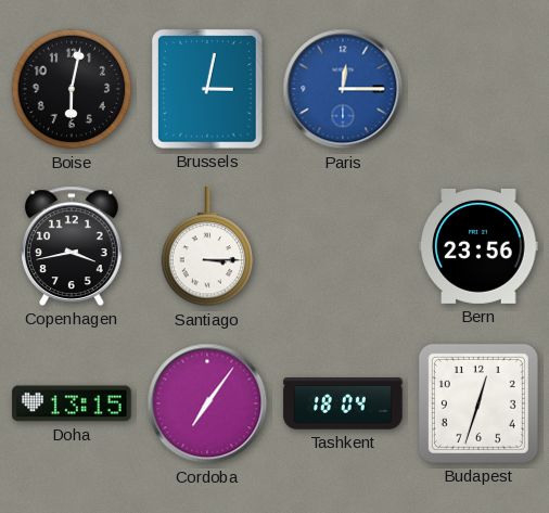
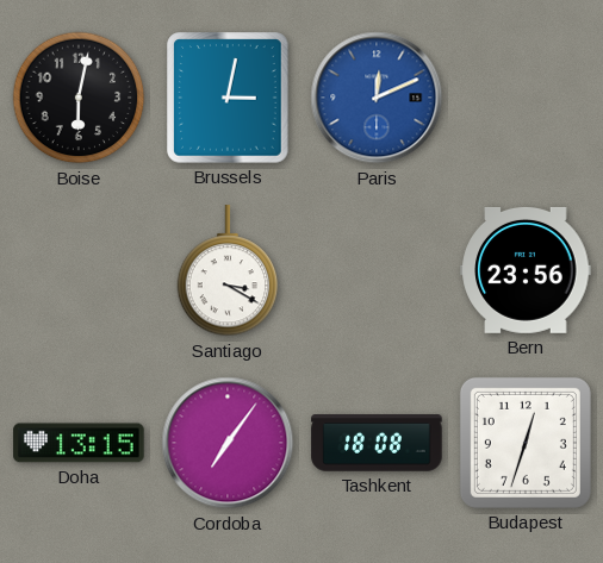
Paris: 12:15 -> 12:11 (377, 98)
Copenhagen: 3:43 -> none (73, 246)
Santiago: 3:15 -> 3:20 (228, 271)
Tashkent: 18:04 -> 18:08 (377, 443)
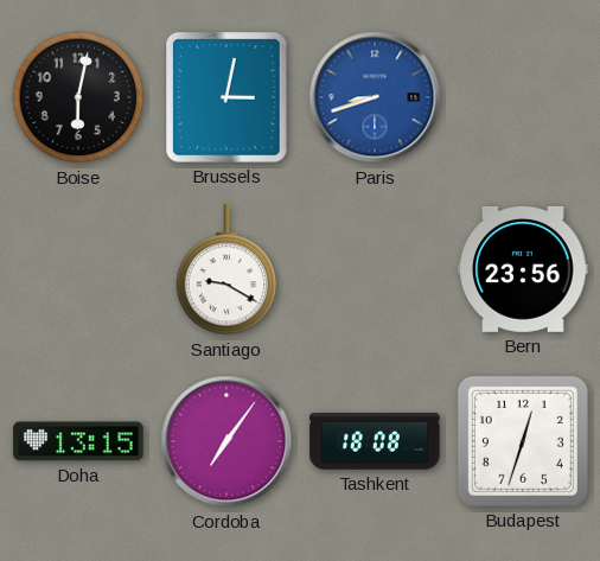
Paris: 12:11 -> 8:42 (375, 97)
Santiago: 3:20 -> 9:20 (226, 270)
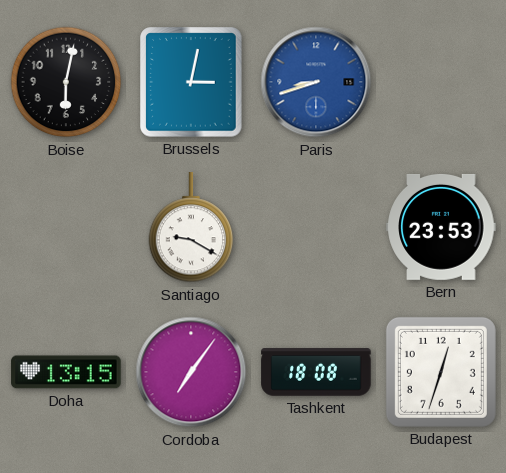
Bern: 23:56 -> 23:53 (441, 227)
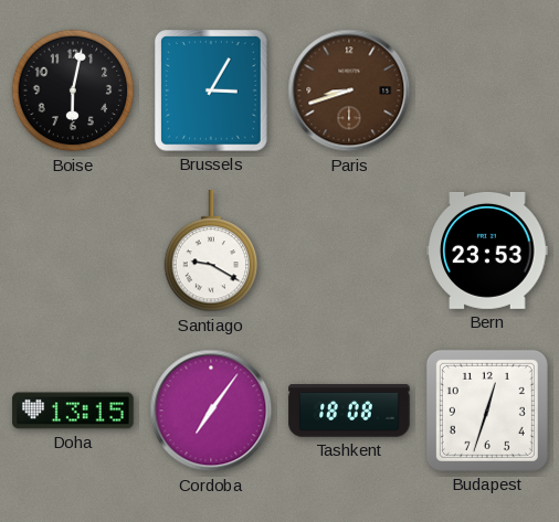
Brussels: 3:02 -> 3:05 (211, 90)
Paris dial: blue -> brown (349, 90)
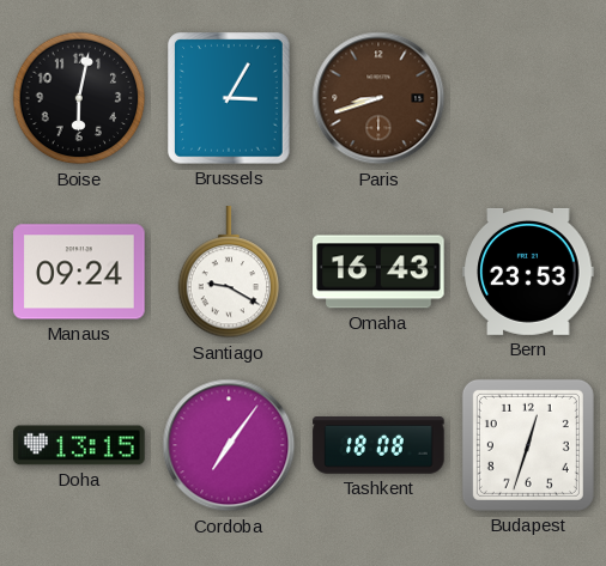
Manaus: none -> 09:24 (79, 272)
Omaha: none -> 16:43 (378, 272)
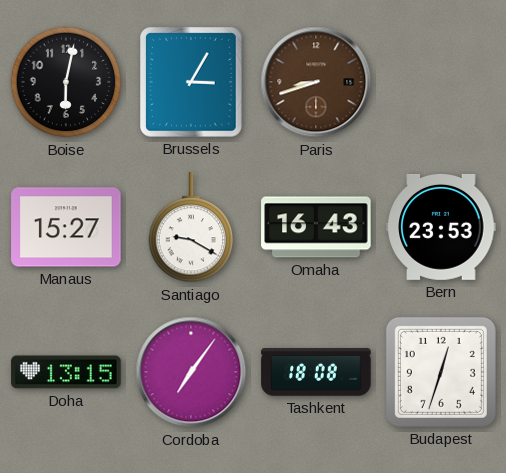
Manaus: 09:24 -> 15:27 (66, 227)
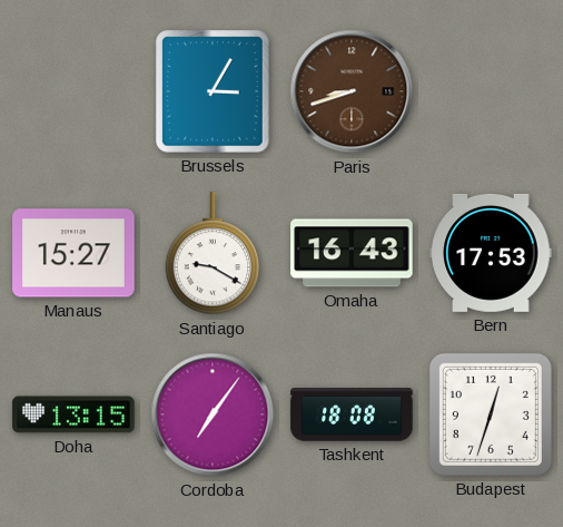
Boise: 6:02 -> none (66, 82)
Bern: 23:53 -> 17:53 (491, 253)
